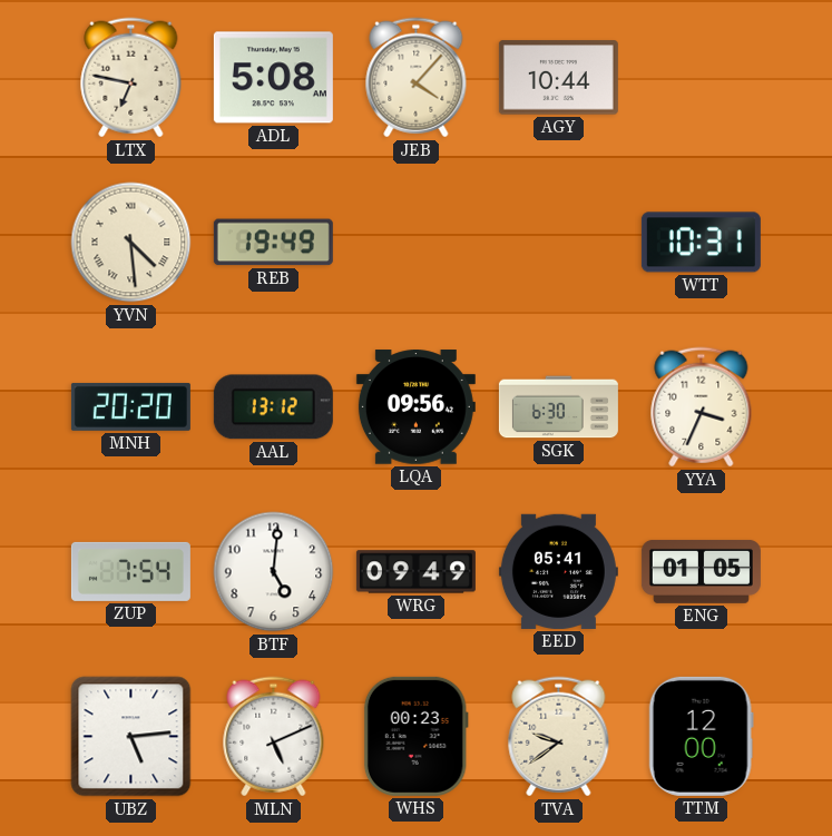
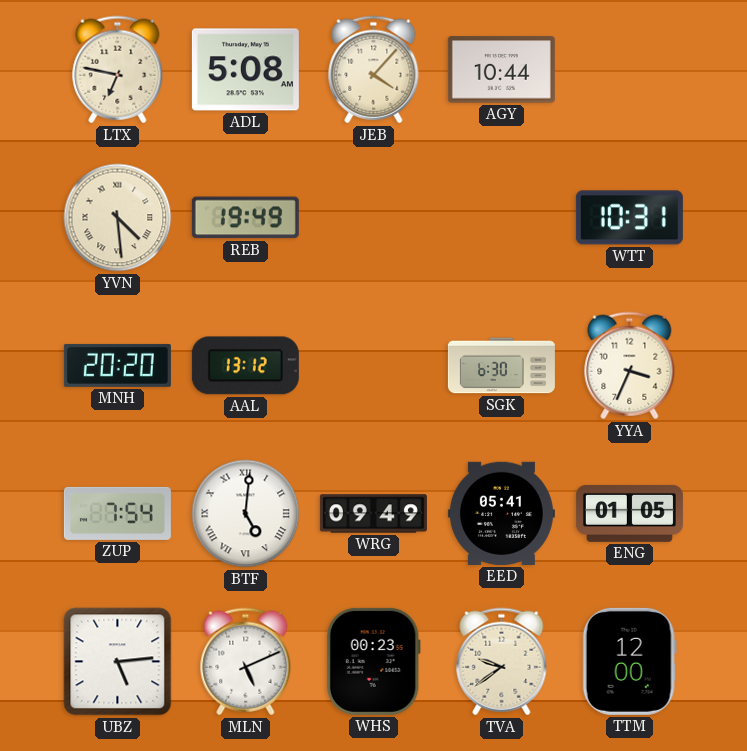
LQA: 09:56 -> none (415, 407)
BTF numerals: Arabic -> Roman (246, 514)
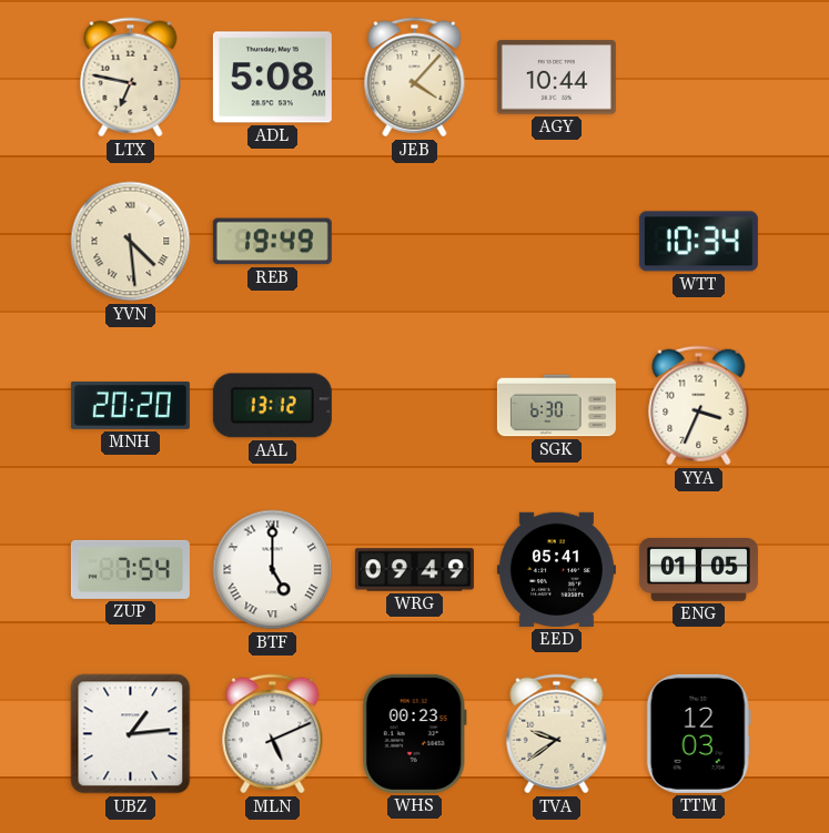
WTT: 10:31 -> 10:34 (698, 242)
BTF: 5:01 -> 5:00 (273, 570)
UBZ: 5:14 -> 1:14 (131, 734)
TTM: 12:00 -> 12:03 (698, 733)
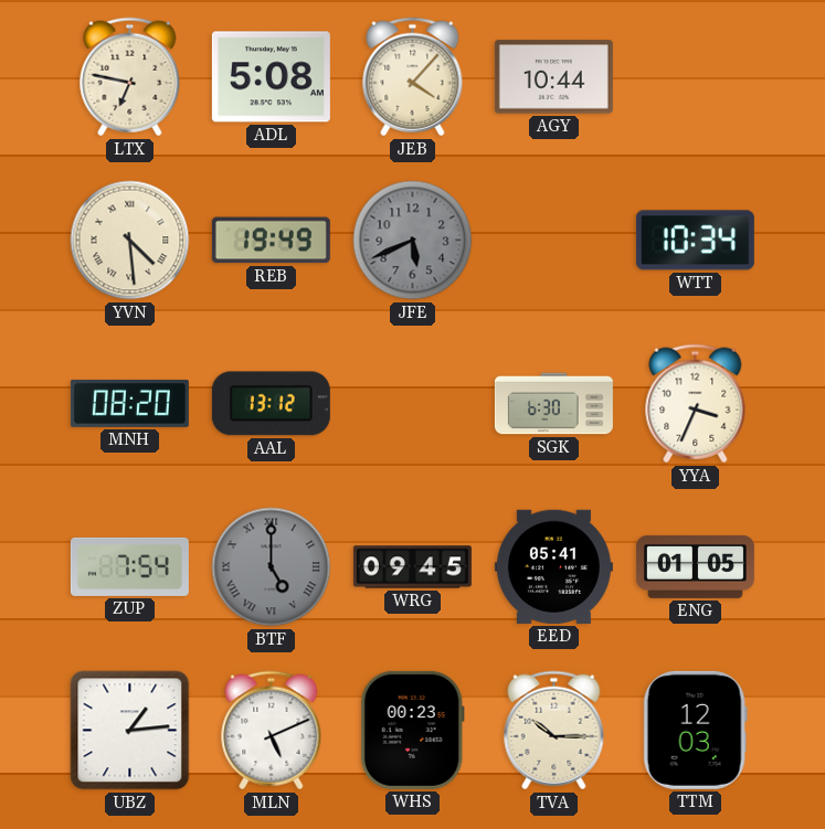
JFE: none -> 5:41 (413, 241)
MNH: 20:20 -> 08:20 (129, 403)
BTF dial: white -> grey (272, 567)
WRG: 09:49 -> 09:45 (412, 567)
TVA: 9:39 -> 10:15 (554, 731)
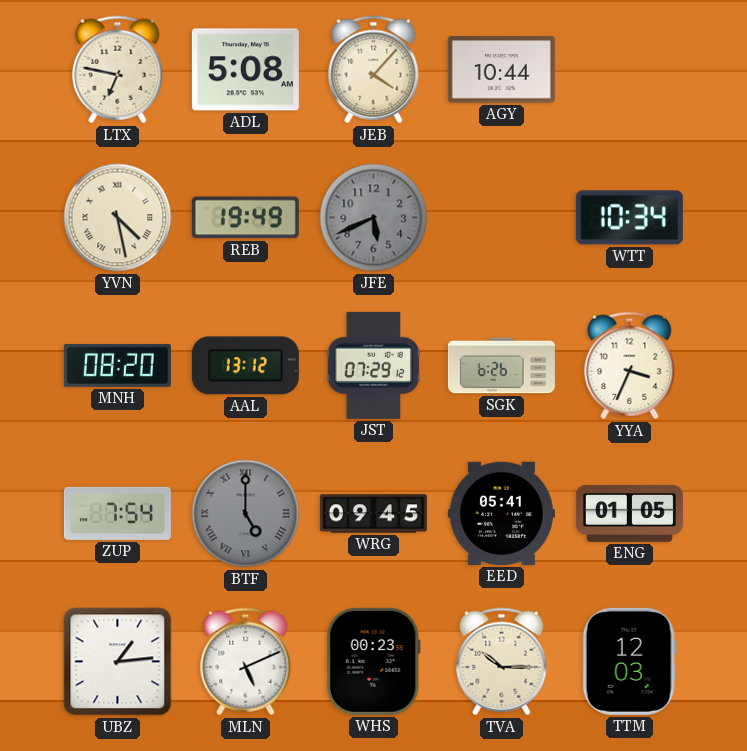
YVN: 4:29 -> 4:28 (118, 218)
JST: none -> 07:29 (373, 365)
SGK: 6:30 -> 6:26 (501, 366)
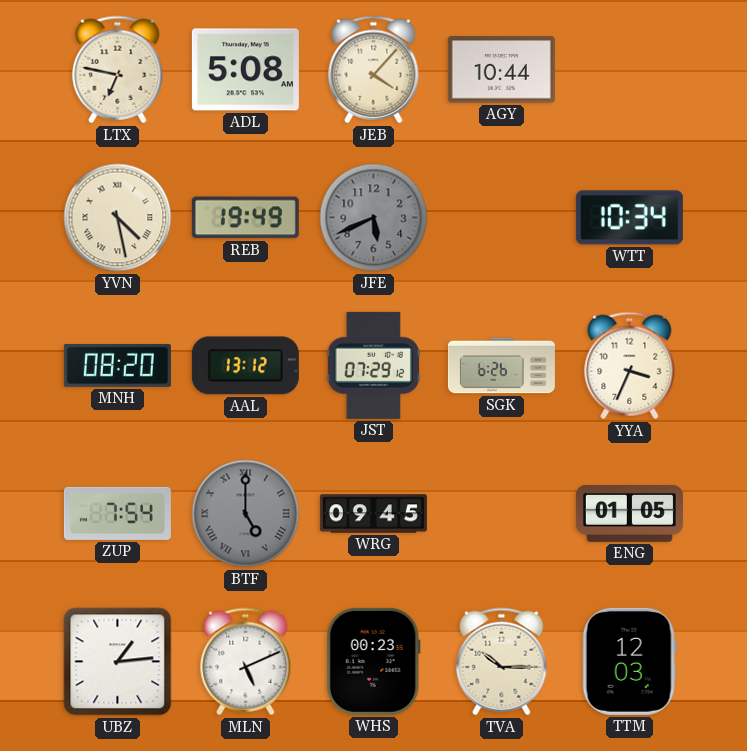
EED: 05:41 -> none (501, 513)
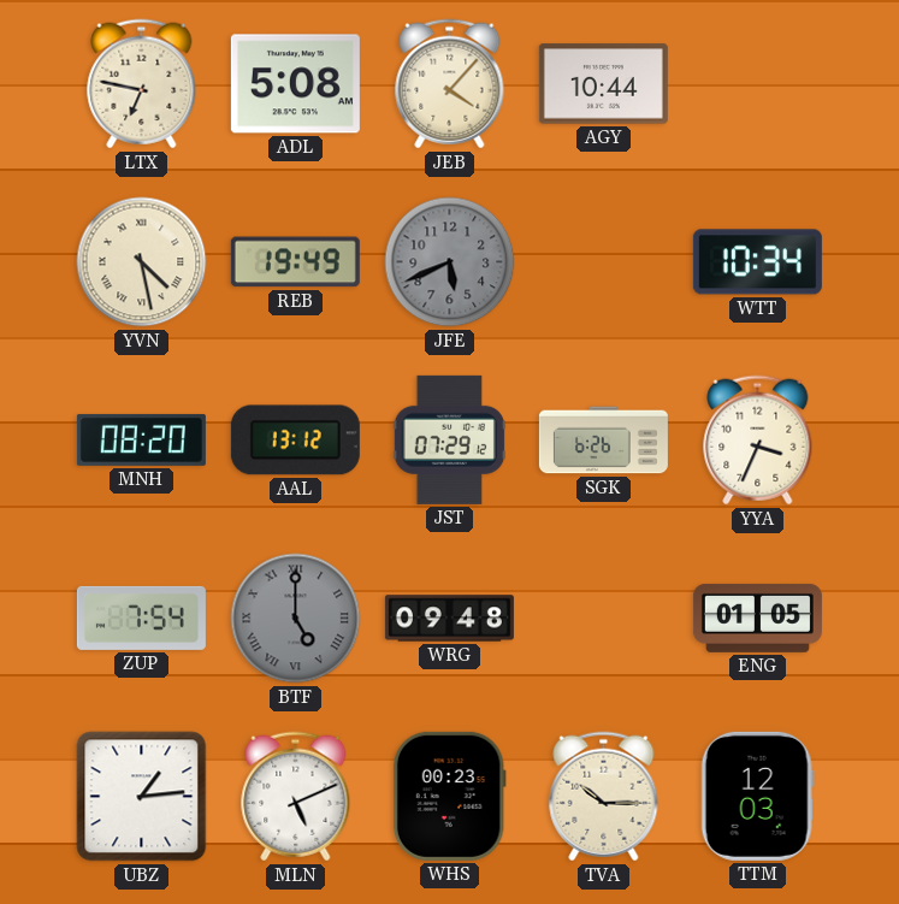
WRG: 09:45 -> 09:48 (449, 619)
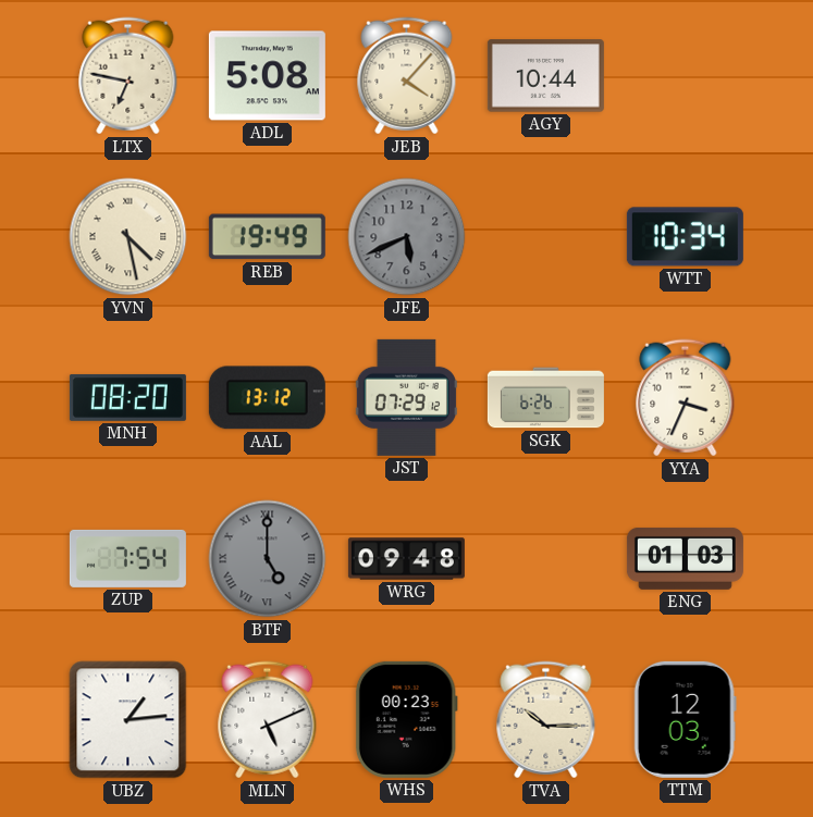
ENG: 01:05 -> 01:03 (685, 558)
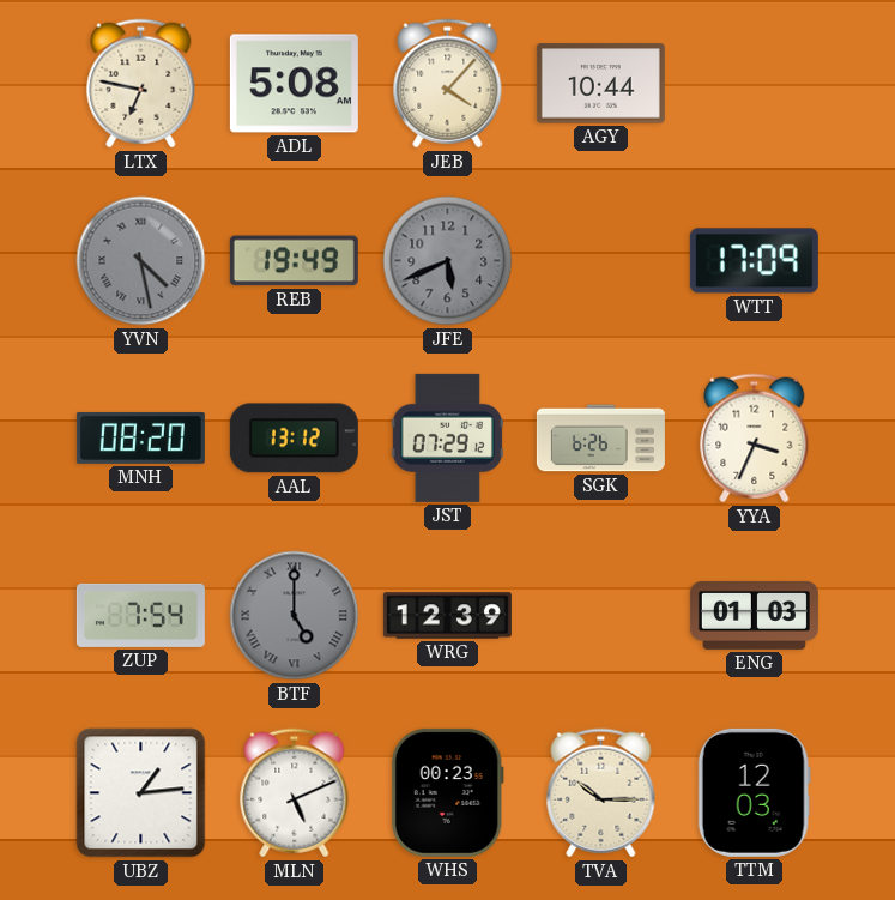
YVN dial: cream -> grey (141, 261)
WTT: 10:34 -> 17:09 (754, 261)
WRG: 09:48 -> 12:39 (447, 616)
